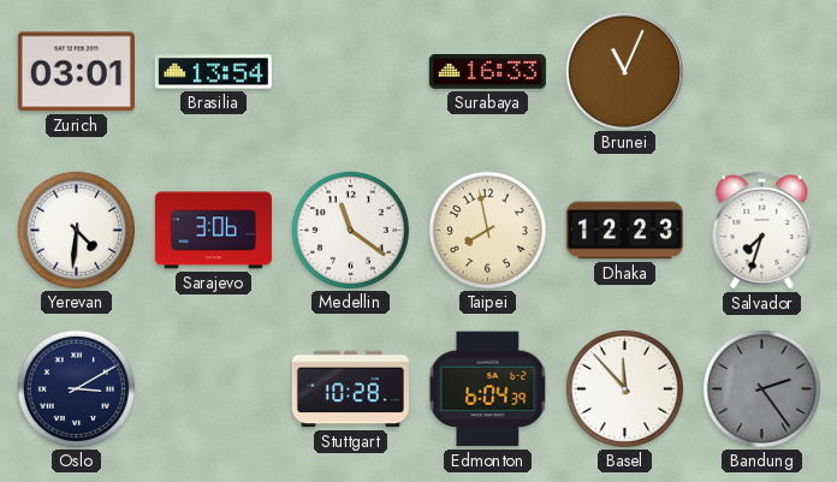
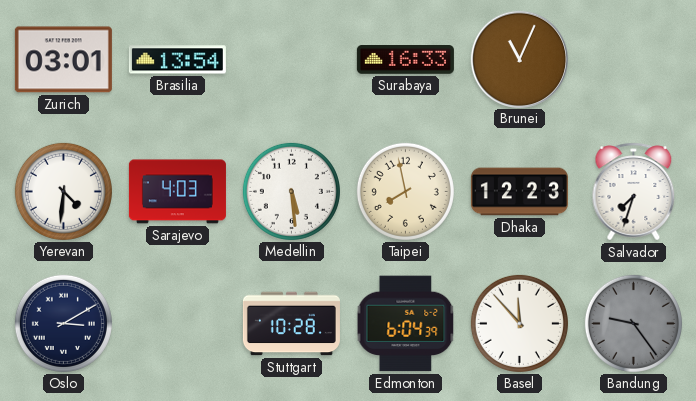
Sarajevo: 3:06 -> 4:03 (177, 192)
Medellin: 11:21 -> 5:29 (291, 191)
Bandung: 2:24 -> 9:24 (633, 323)
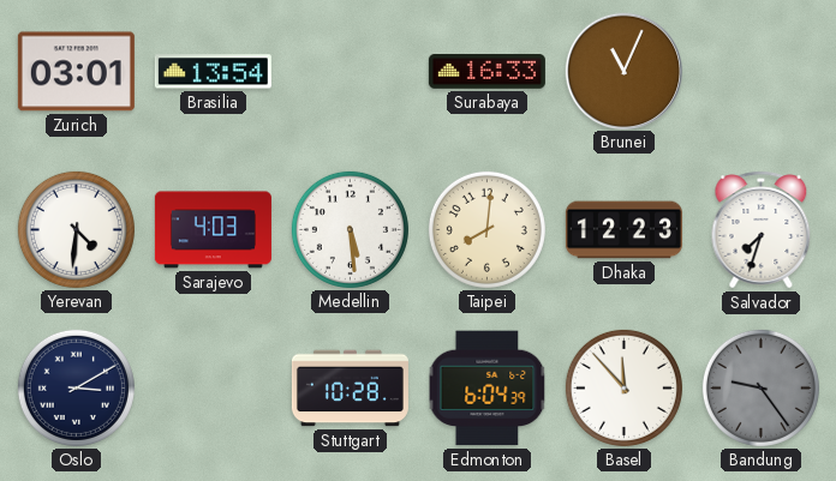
Taipei: 7:58 -> 8:01 (486, 229)
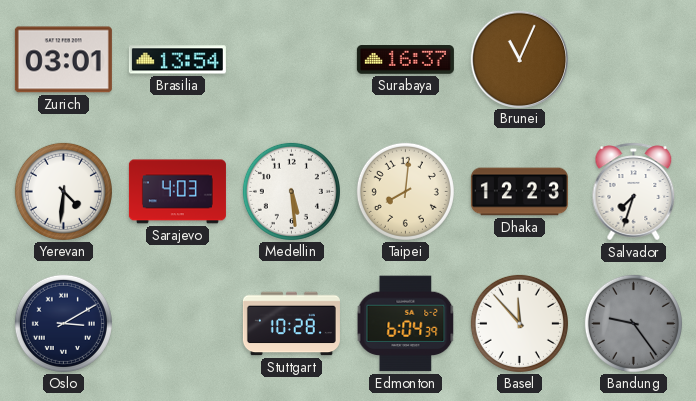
Surabaya: 16:33 -> 16:37 (405, 60)
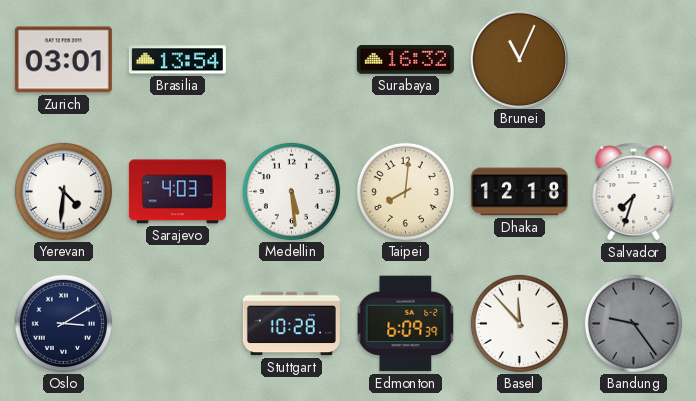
Surabaya: 16:37 -> 16:32 (405, 60)
Dhaka: 12:23 -> 12:18 (519, 192)
Edmonton: 6:04 -> 6:09 (406, 324)
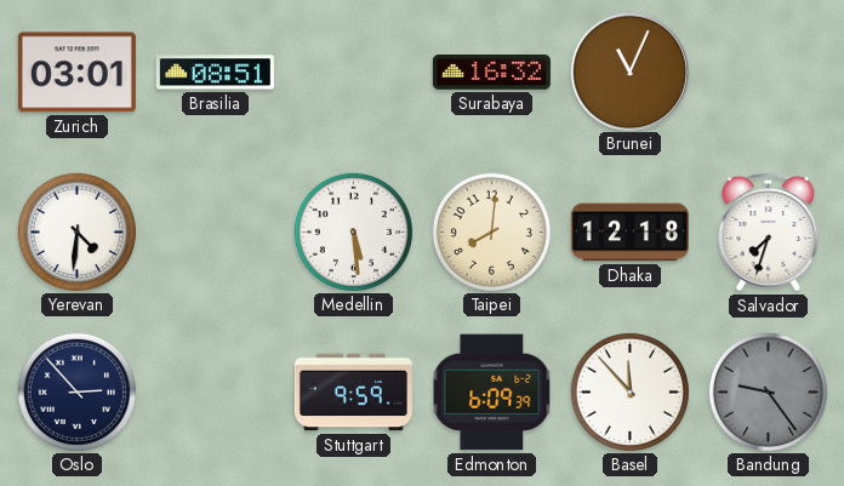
Brasilia: 13:54 -> 08:51 (215, 73)
Sarajevo: 4:03 -> none (177, 192)
Oslo: 3:10 -> 2:53 (76, 391)
Stuttgart: 10:28 -> 9:59 (353, 393)
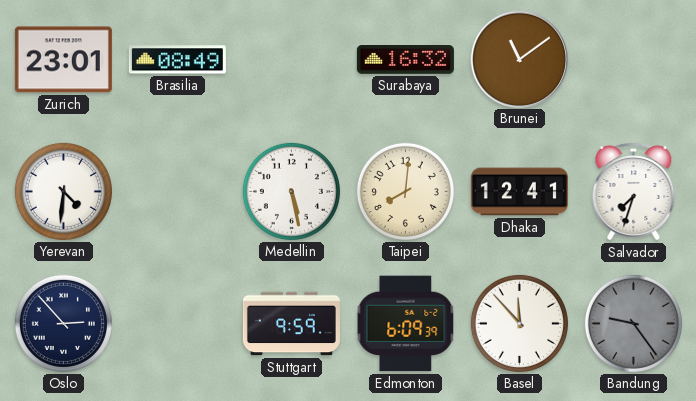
Zurich: 03:01 -> 23:01 (63, 60)
Brasilia: 08:51 -> 08:49 (177, 60)
Brunei: 11:04 -> 11:09 (519, 59)
Medellin: 5:29 -> 5:28 (291, 191)
Dhaka: 12:18 -> 12:41 (519, 192)
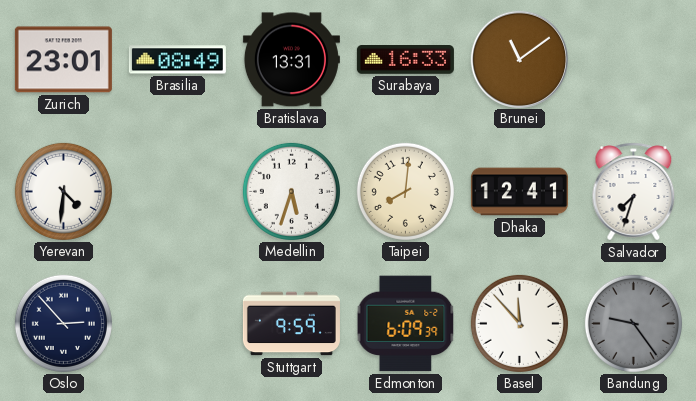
Bratislava: none -> 13:31 (291, 60)
Surabaya: 16:32 -> 16:33 (405, 60)
Medellin: 5:28 -> 5:33 (291, 191)
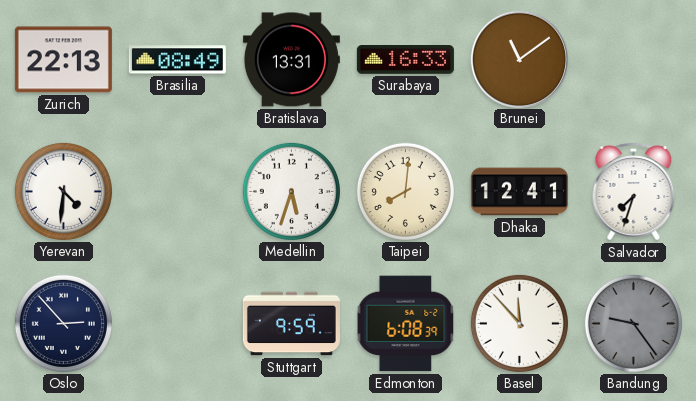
Zurich: 23:01 -> 22:13 (63, 60)
Edmonton: 6:09 -> 6:08 (406, 324)
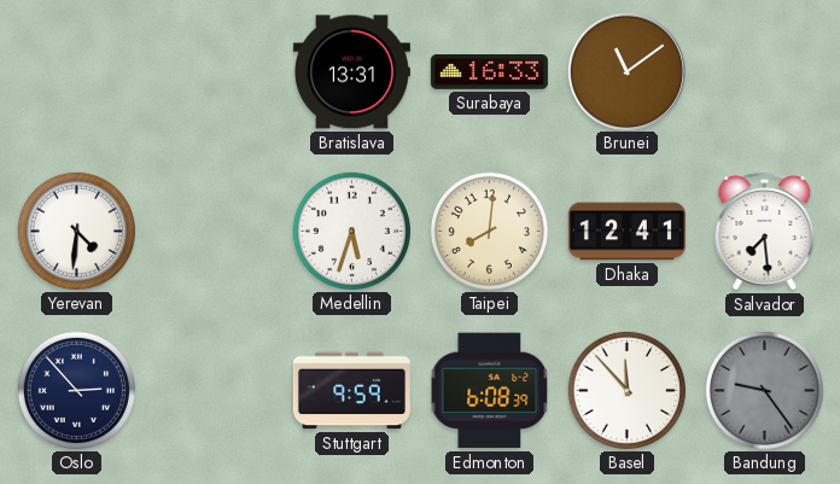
Zurich: 22:13 -> none (63, 60)
Brasilia: 08:49 -> none (177, 60)
Salvador: 7:33 -> 7:29 (765, 232)
